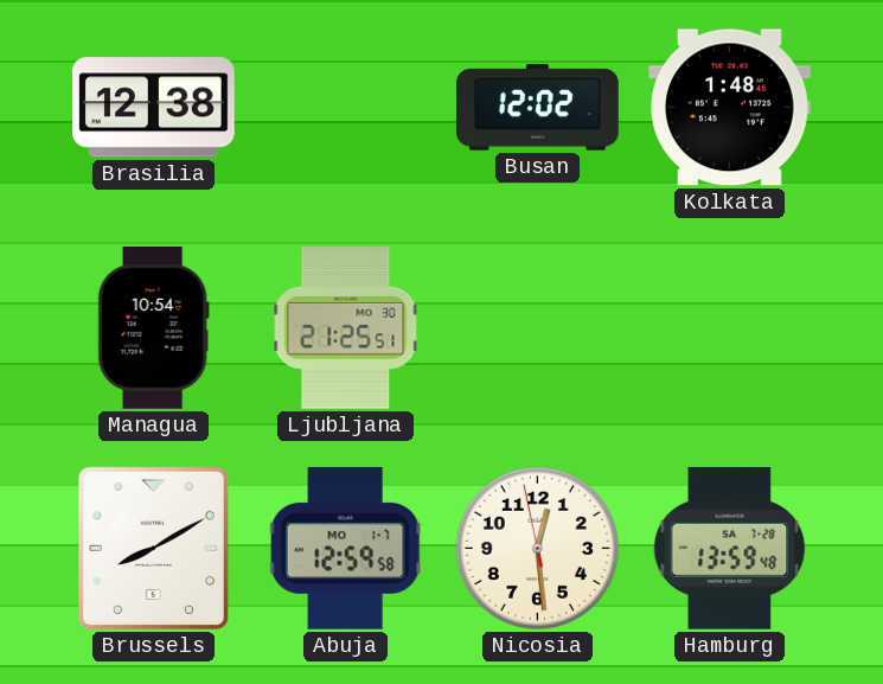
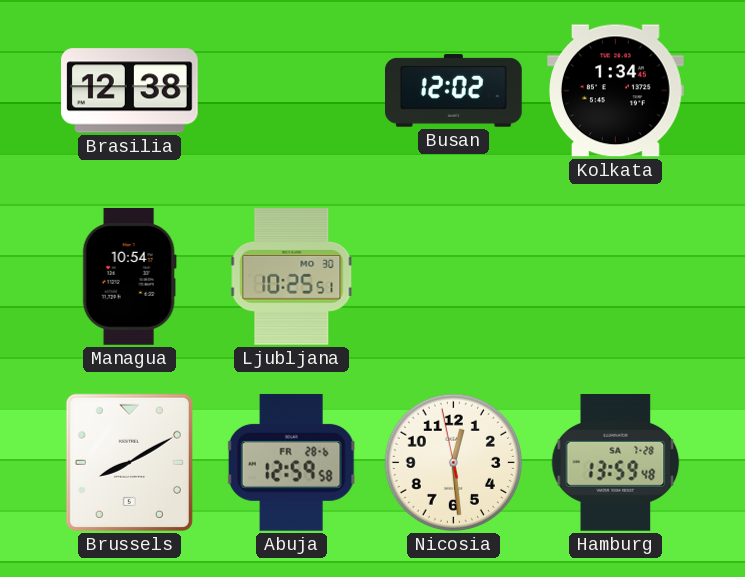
Kolkata: 1:48 -> 1:34 (616, 91)
Ljubljana: 21:25 -> 10:25 (292, 277)
Abuja date: MO 1-7 -> FR 28-6 (291, 462)
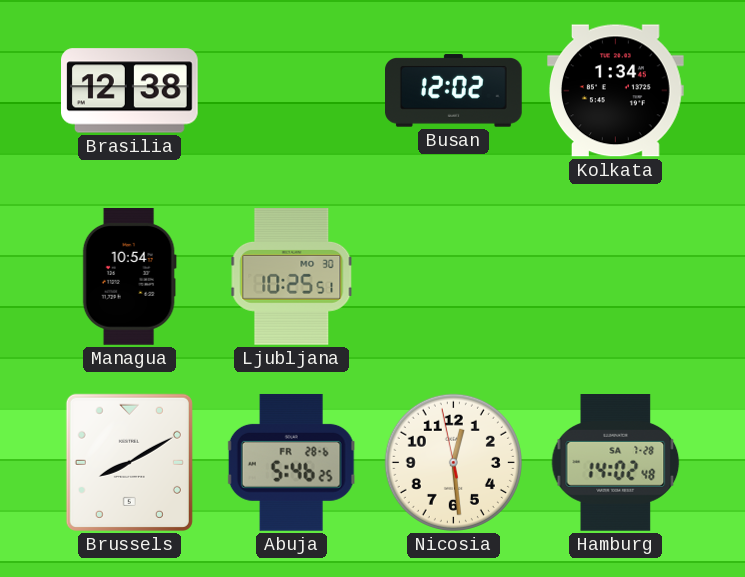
Abuja: 12:59 -> 5:46 (291, 462)
Hamburg: 13:59 -> 14:02 (616, 463)
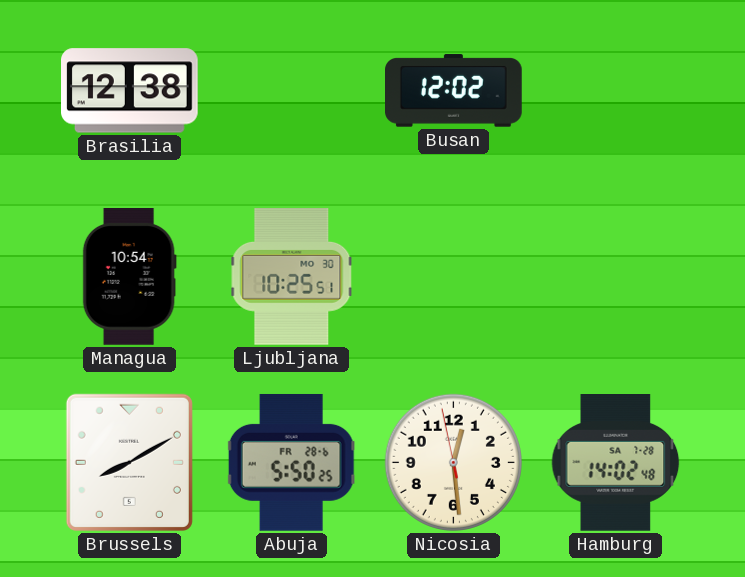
Kolkata: 1:34 -> none (616, 91)
Abuja: 5:46 -> 5:50 (291, 462)
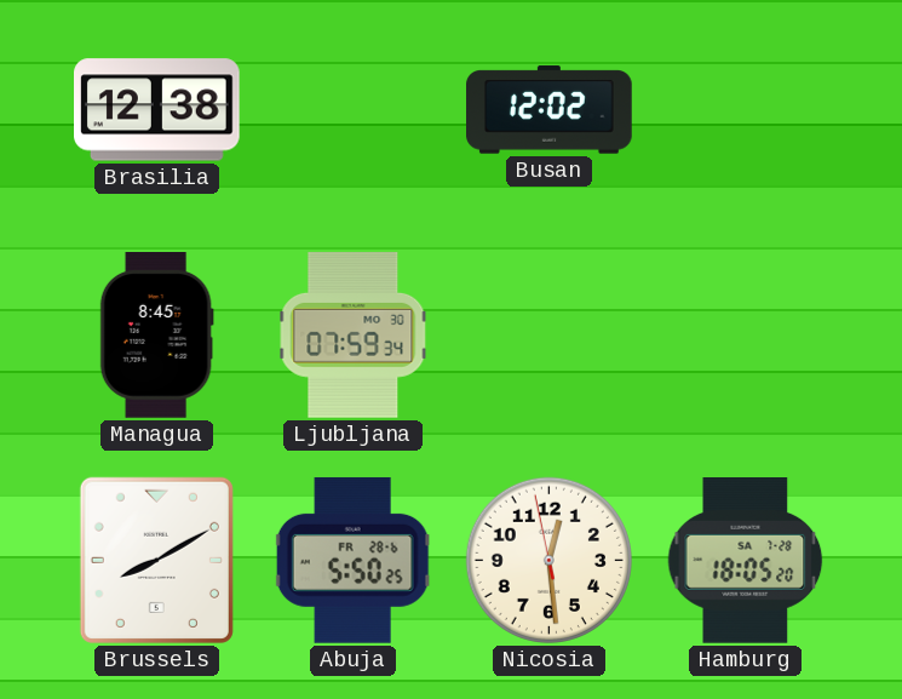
Managua: 10:54 -> 8:45 (156, 336)
Ljubljana: 10:25 -> 07:59 (354, 336)
Hamburg: 14:02 -> 18:05 (746, 561)
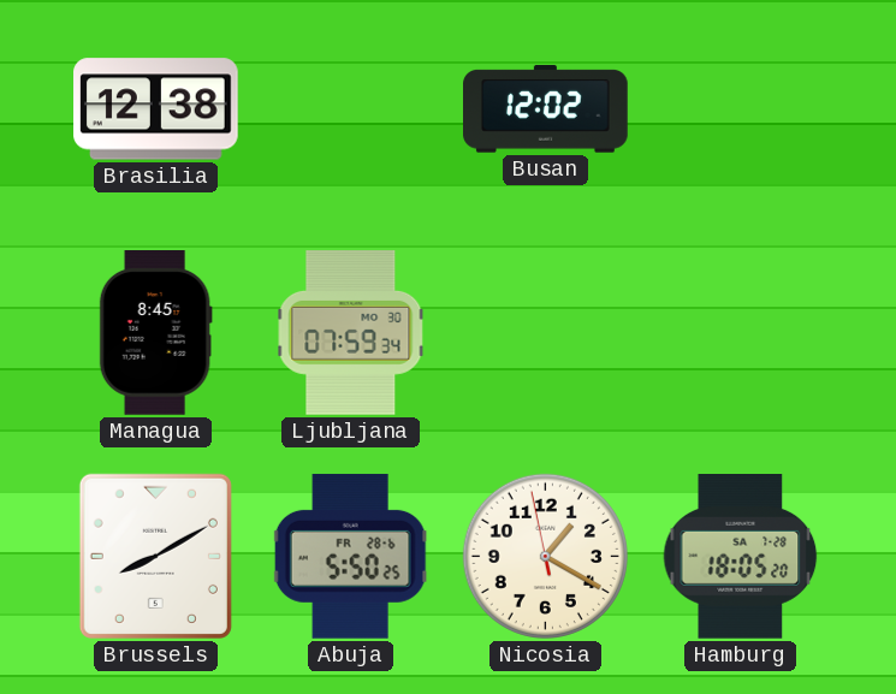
Nicosia: 12:28 -> 1:19 (545, 556)
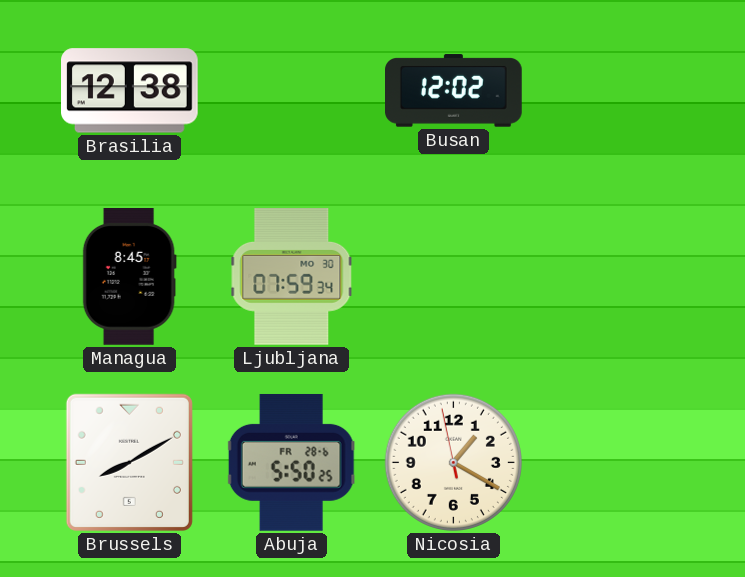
Hamburg: 18:05 -> none (741, 557)
